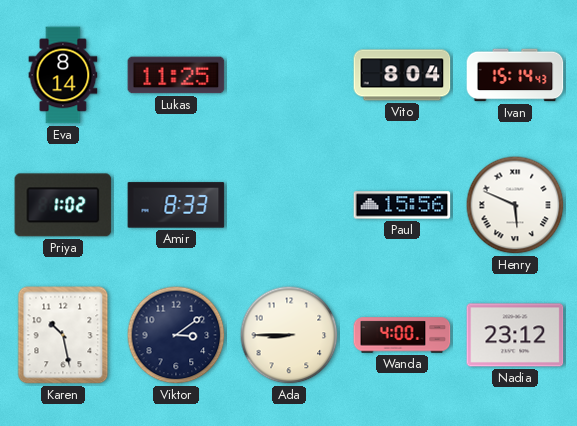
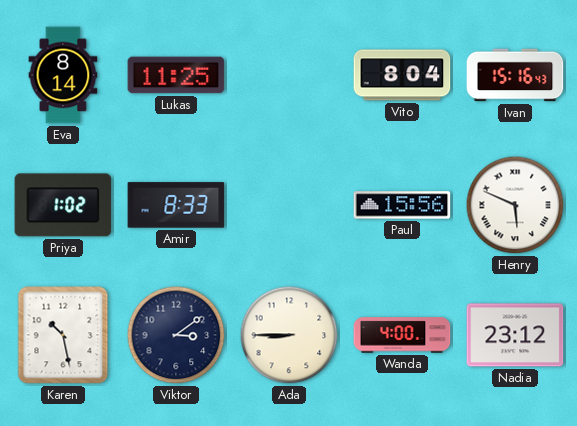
Ivan: 15:14 -> 15:16 (515, 75)
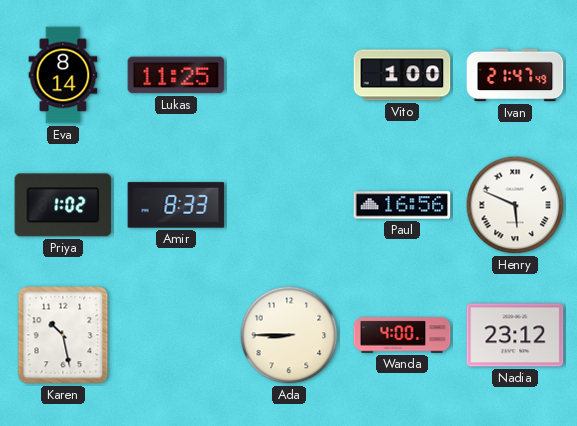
Vito: 8:04 -> 1:00 (402, 75)
Ivan: 15:16 -> 21:47 (515, 75)
Paul: 15:56 -> 16:56 (402, 205)
Viktor: 3:09 -> none (176, 335)
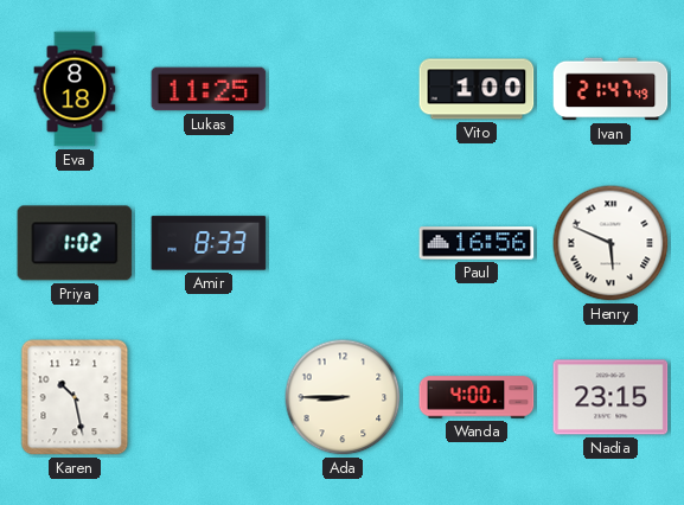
Eva: 8:14 -> 8:18 (75, 89)
Nadia: 23:12 -> 23:15 (611, 397)
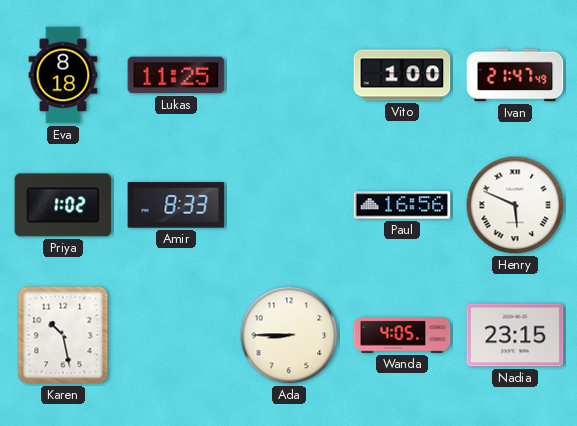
Wanda: 4:00 -> 4:05 (402, 335)
